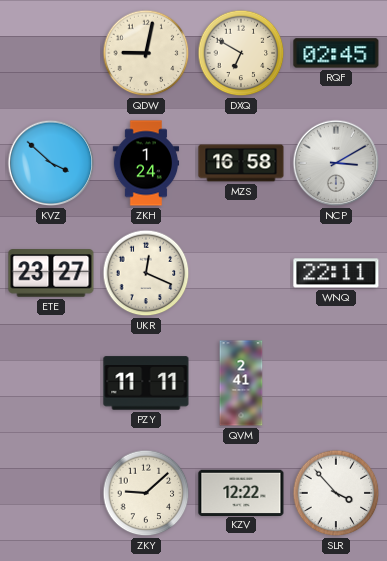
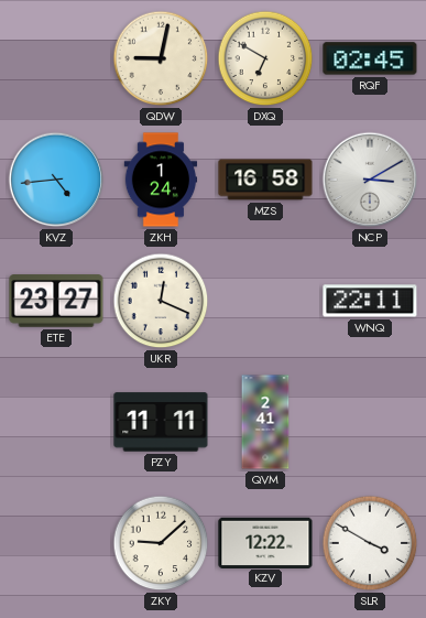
KVZ: 3:52 -> 4:44 (56, 180)
SLR: 3:53 -> 3:50 (370, 543)
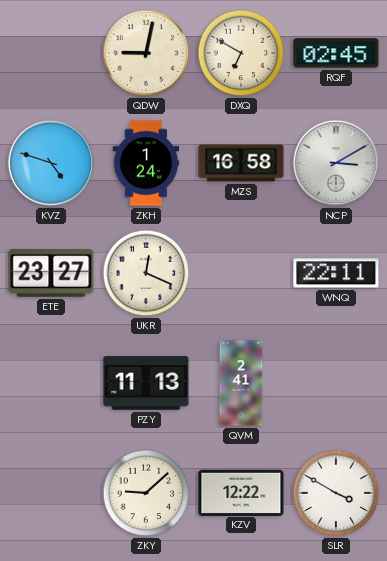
KVZ: 4:44 -> 4:48 (51, 163)
PZY: 11:11 -> 11:13 (146, 383)
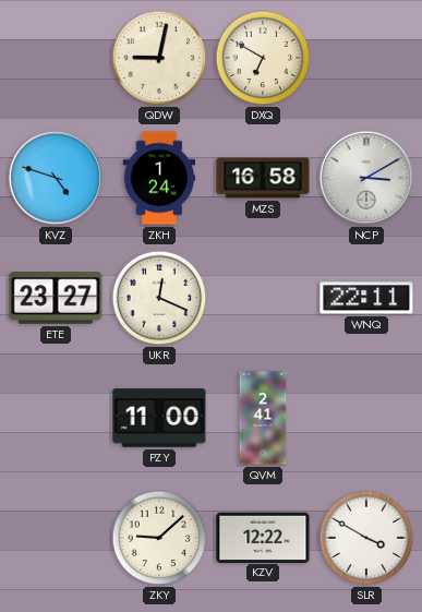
RQF: 02:45 -> none (336, 53)
PZY: 11:13 -> 11:00 (159, 418)
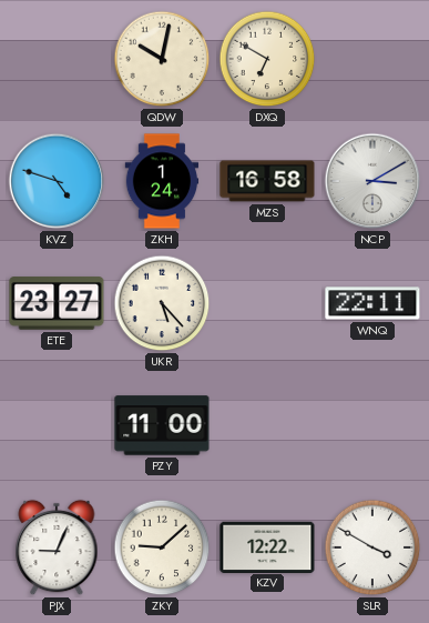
QDW: 9:02 -> 10:02 (162, 59)
UKR: 12:19 -> 5:23 (162, 303)
QVM: 2:41 -> none (263, 418)
PJX: none -> 9:04 (57, 547)
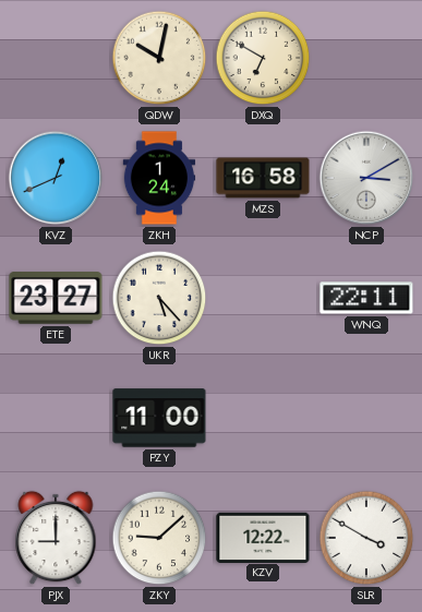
KVZ: 4:48 -> 12:41 (56, 178)
PJX: 9:04 -> 9:00 (56, 538)
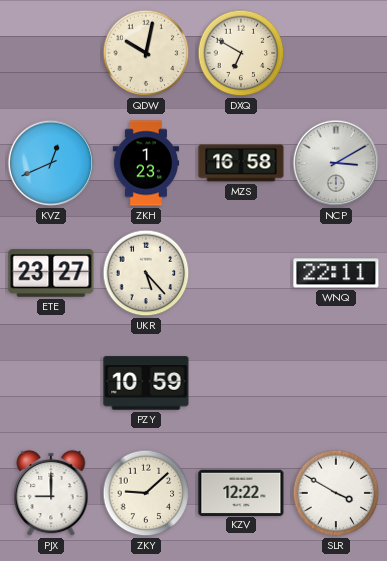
ZKH: 1:24 -> 1:23 (146, 163)
PZY: 11:00 -> 10:59 (146, 383)
